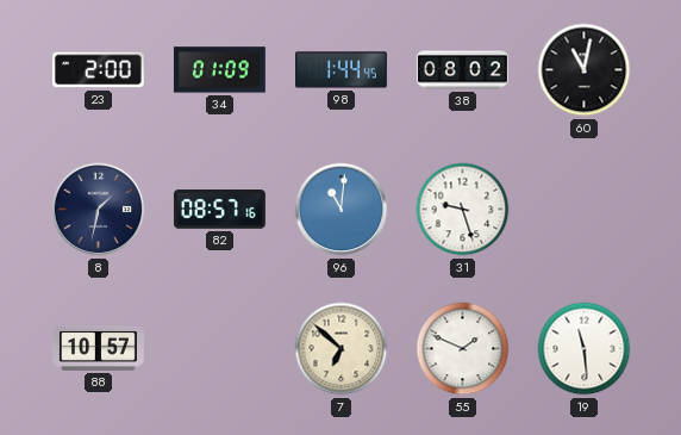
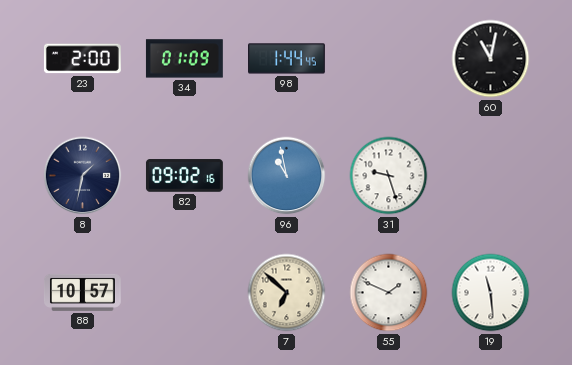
38: 08:02 -> none (463, 70)
82: 08:57 -> 09:02 (184, 176)
96: 11:01 -> 10:58 (287, 176)
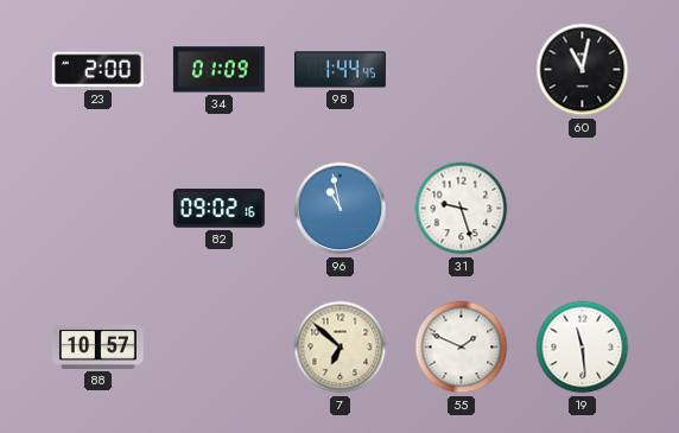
8: 1:32 -> none (83, 176)
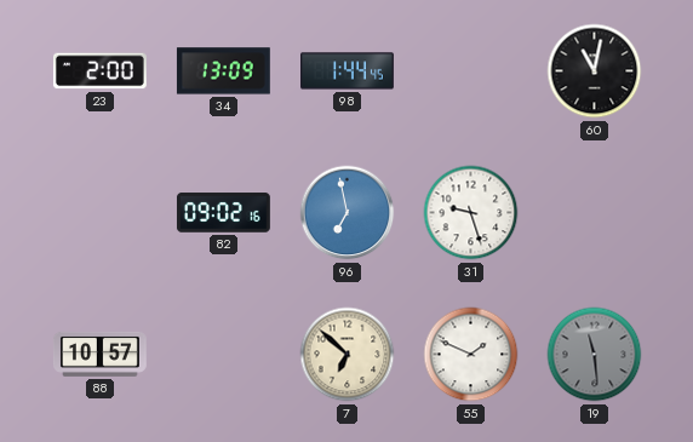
34: 01:09 -> 13:09 (223, 71)
96: 10:58 -> 6:58 (348, 213)
19 dial: white -> grey (595, 355)
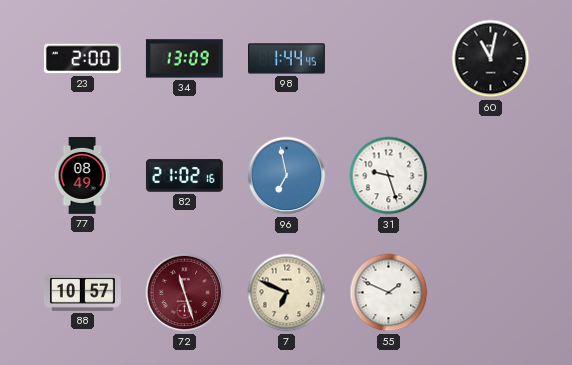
77: none -> 08:49 (82, 176)
82: 09:02 -> 21:02 (184, 176)
72: none -> 11:27 (185, 293)
7: 6:52 -> 6:49 (287, 293)
19: 11:29 -> none (595, 355)
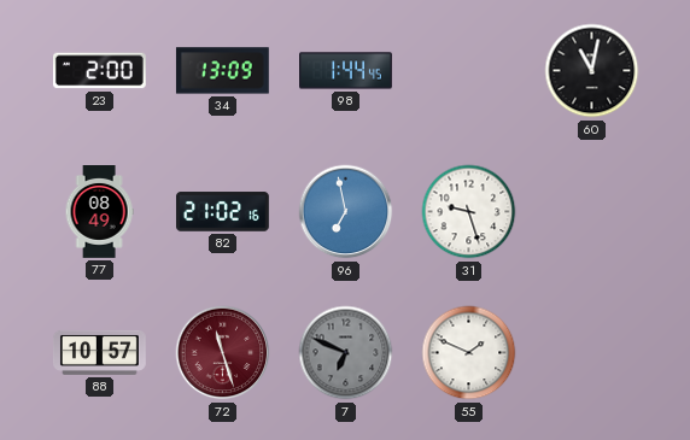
7 dial: cream -> grey (346, 353)
